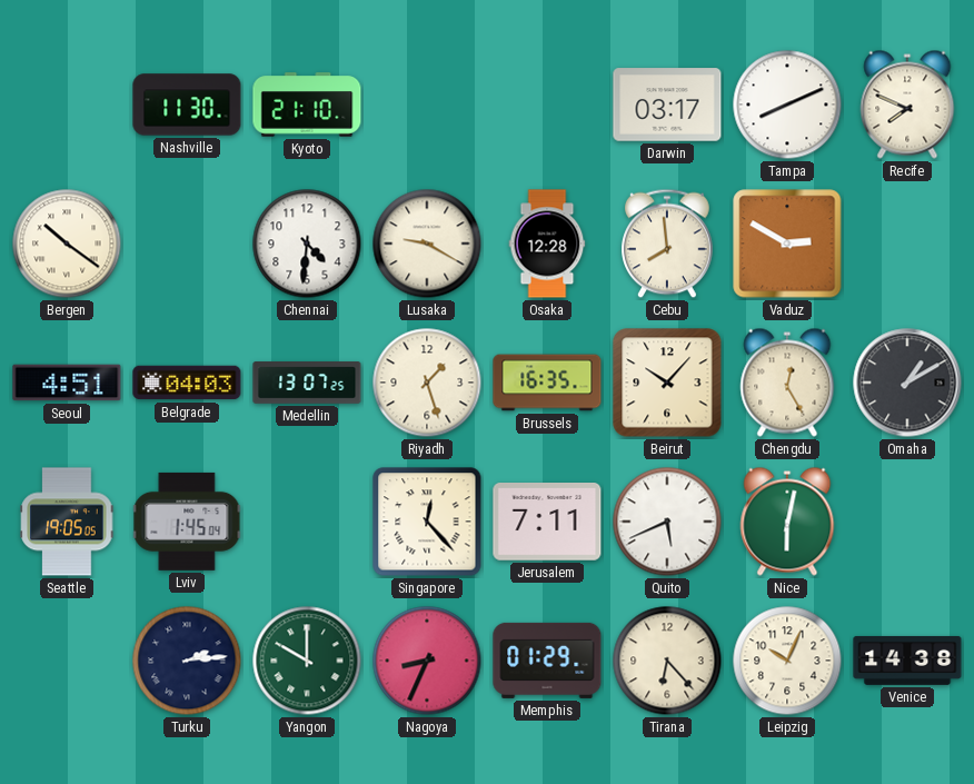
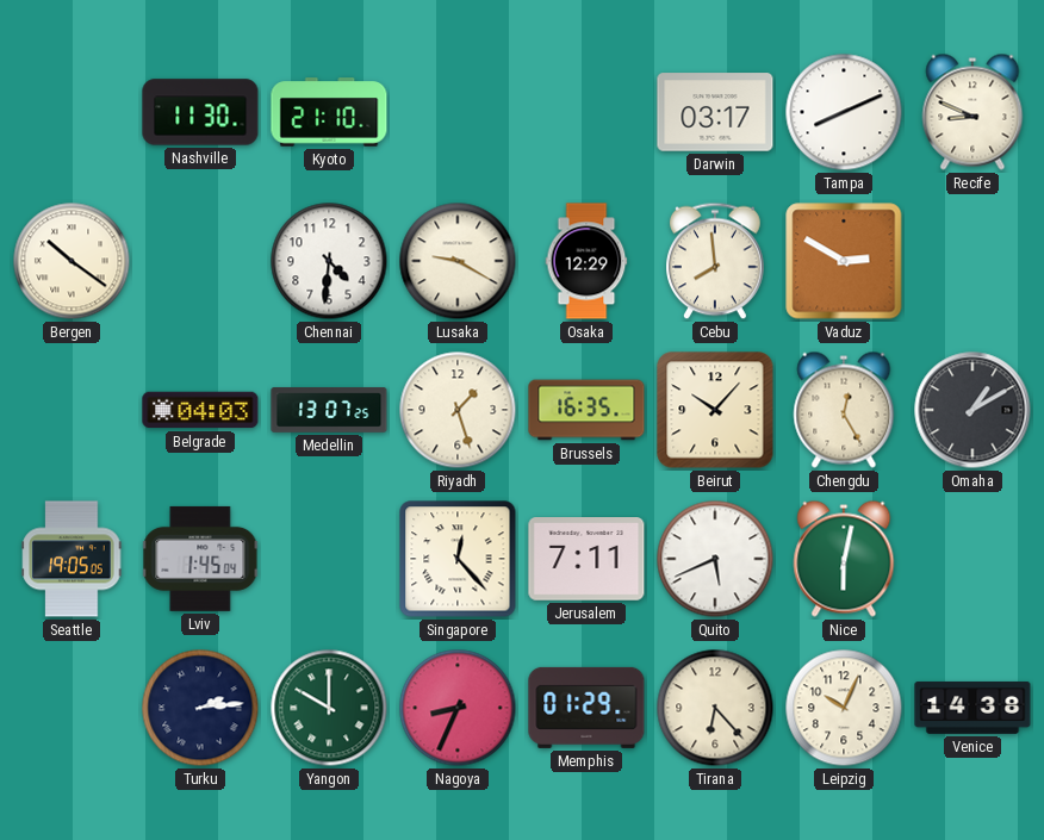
Recife: 7:49 -> 8:49 (972, 112)
Osaka: 12:28 -> 12:29 (586, 261)
Seoul: 4:51 -> none (67, 383)
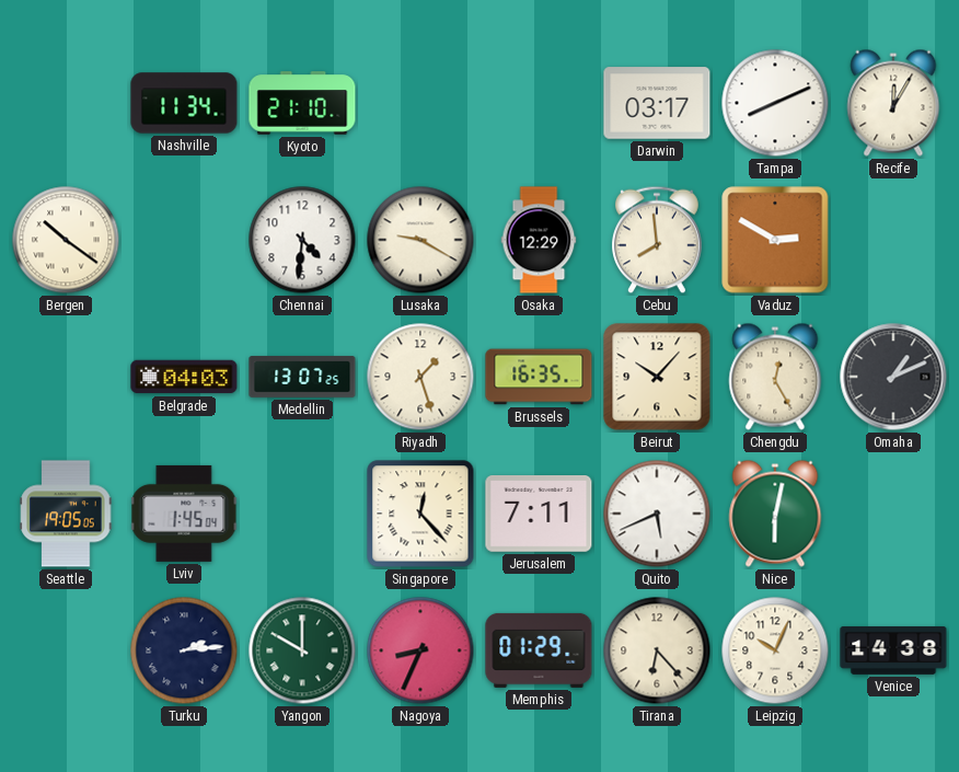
Nashville: 11:30 -> 11:34 (184, 103)
Recife: 8:49 -> 12:05 (893, 103)
Omaha: 1:10 -> 1:11 (893, 377)
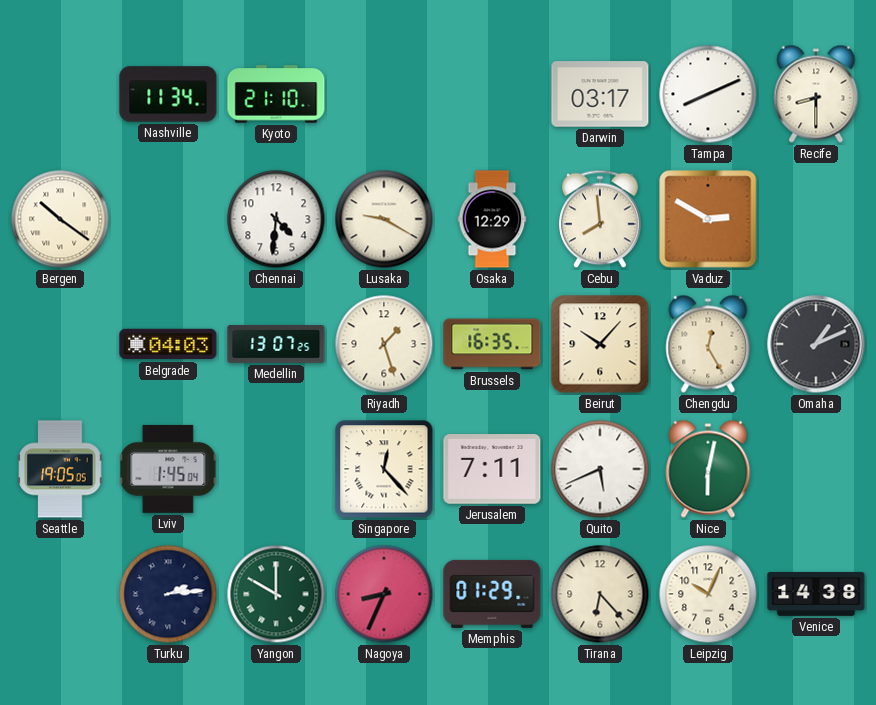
Recife: 12:05 -> 8:30 (816, 94)
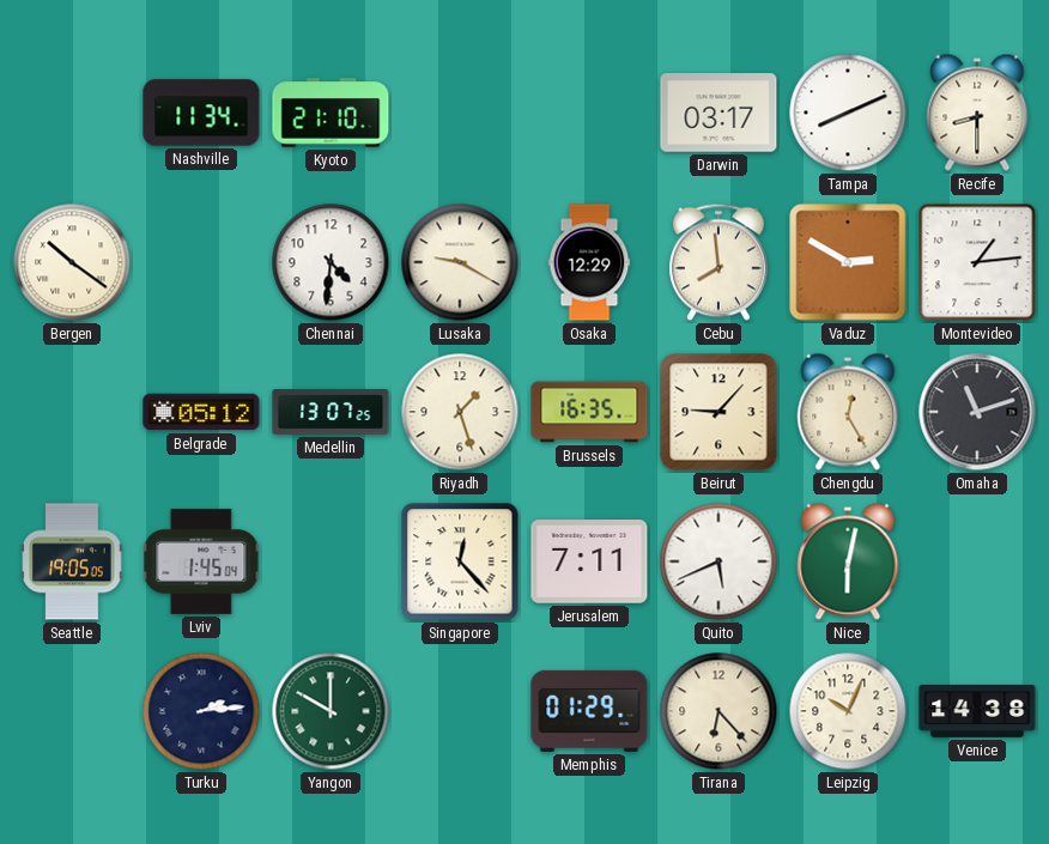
Montevideo: none -> 1:14 (977, 262)
Belgrade: 04:03 -> 05:12 (201, 412)
Beirut: 10:07 -> 9:07 (718, 412)
Omaha: 1:11 -> 11:12 (977, 412)
Nagoya: 8:34 -> none (384, 594)
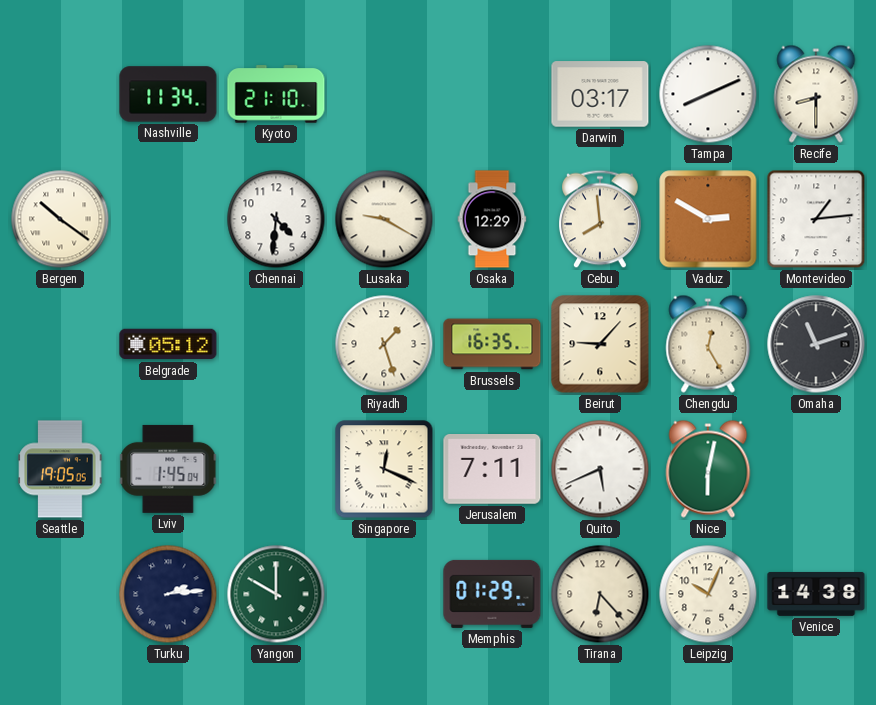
Medellin: 13:07 -> none (331, 412)
Singapore: 12:23 -> 12:19 (384, 469)
